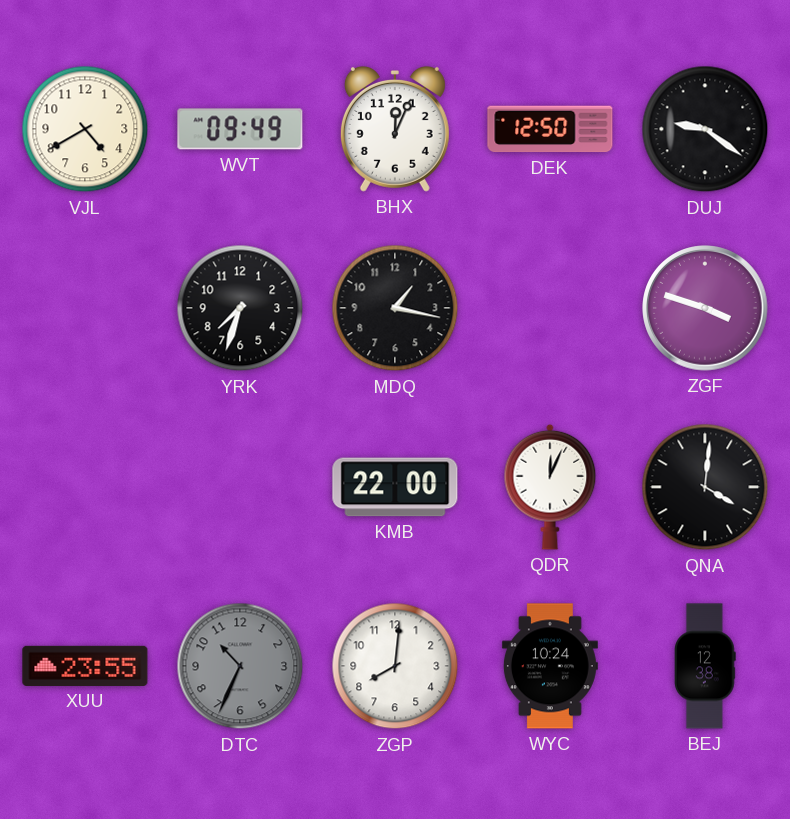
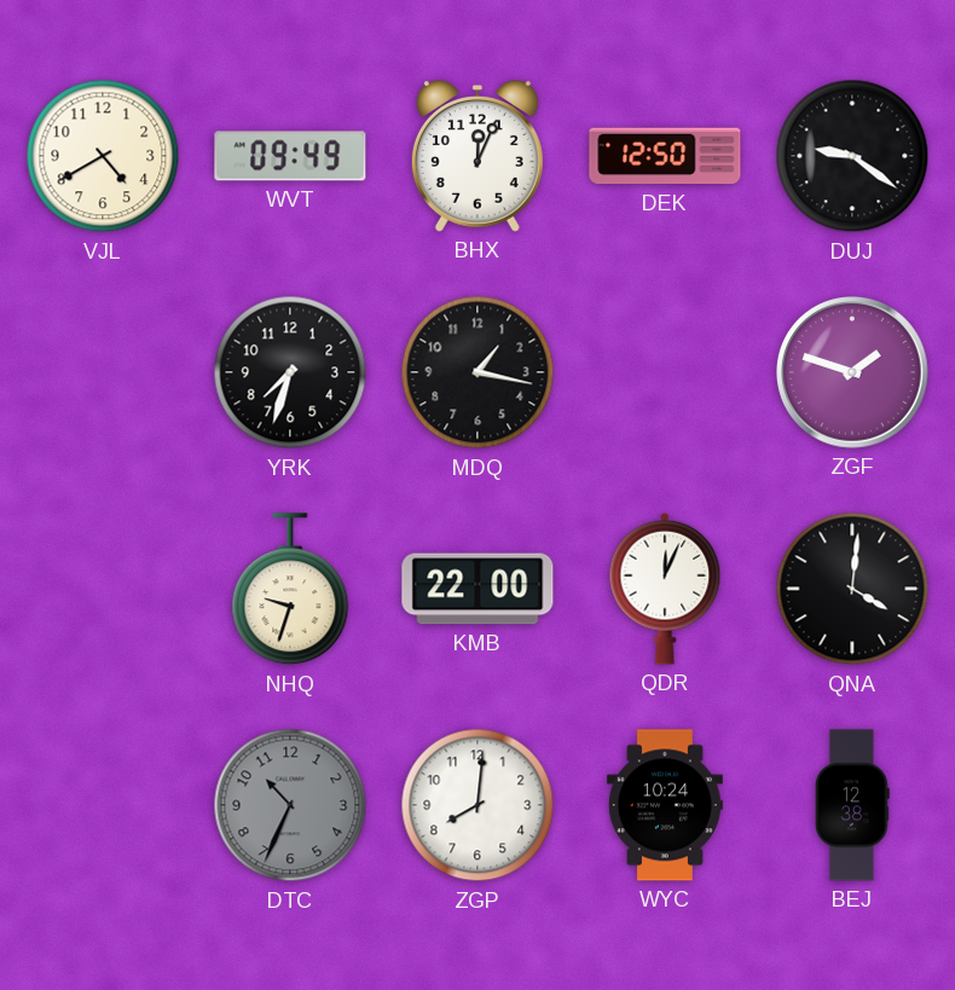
ZGF: 3:48 -> 1:48 (852, 372)
NHQ: none -> 9:33 (290, 590)
XUU: 23:55 -> none (85, 666)
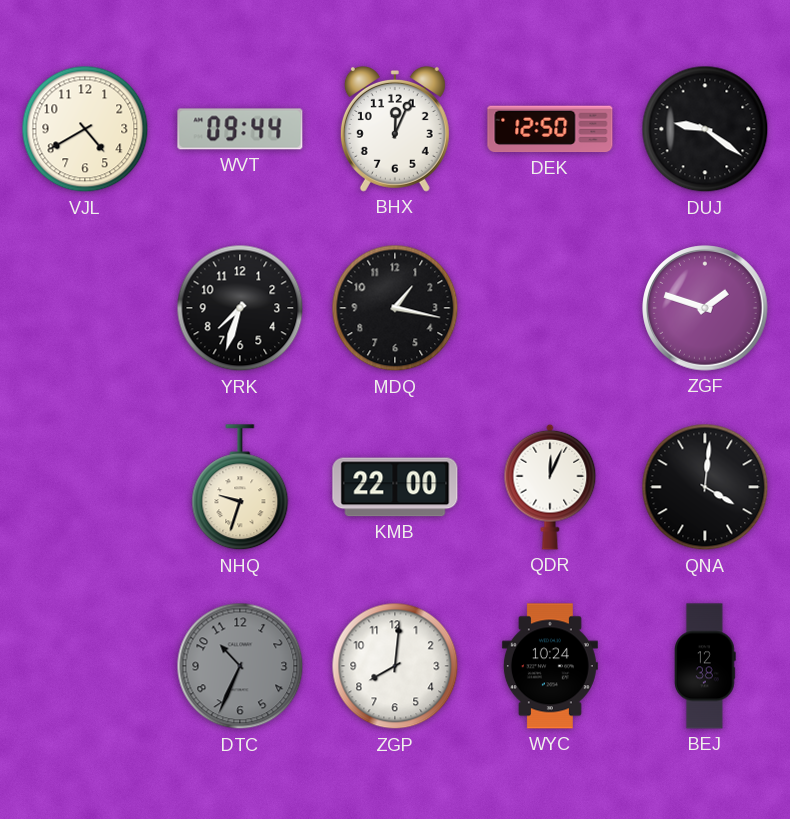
WVT: 09:49 -> 09:44 (240, 129)
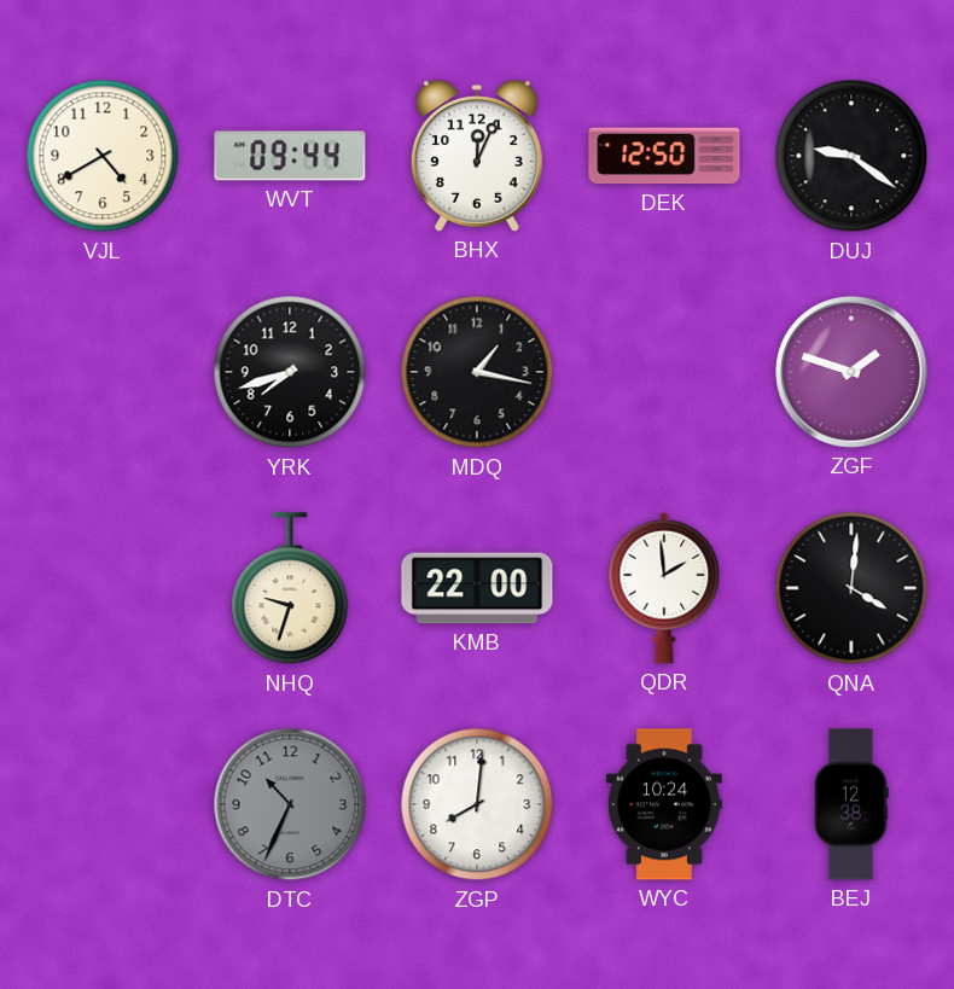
YRK: 7:33 -> 7:42 (290, 372)
QDR: 12:04 -> 1:59 (664, 588)
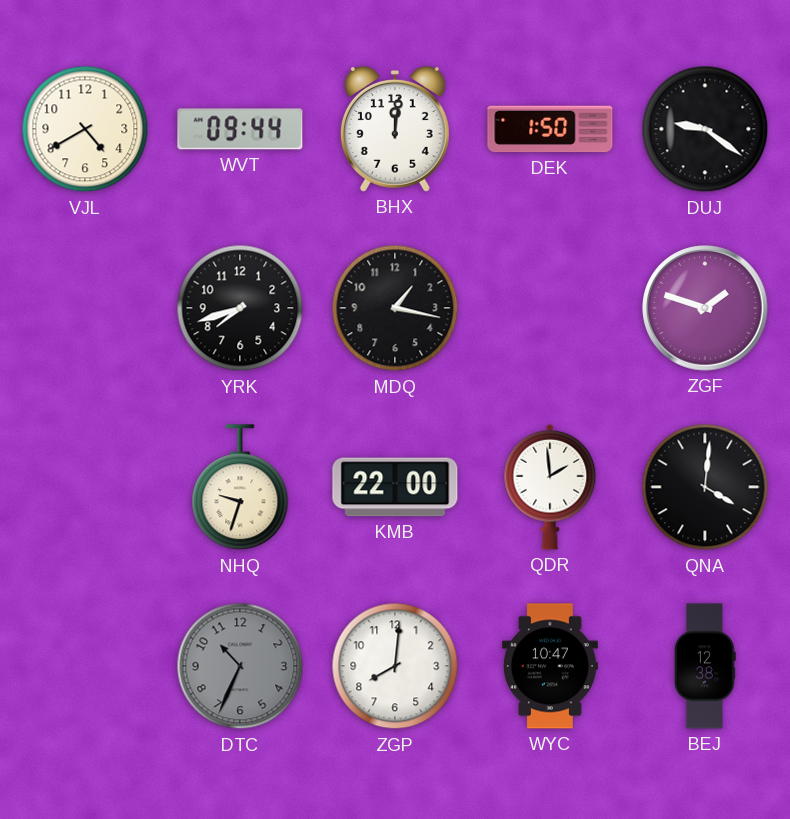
BHX: 12:04 -> 12:01 (395, 129)
DEK: 12:50 -> 1:50 (550, 129)
WYC: 10:24 -> 10:47 (550, 666)
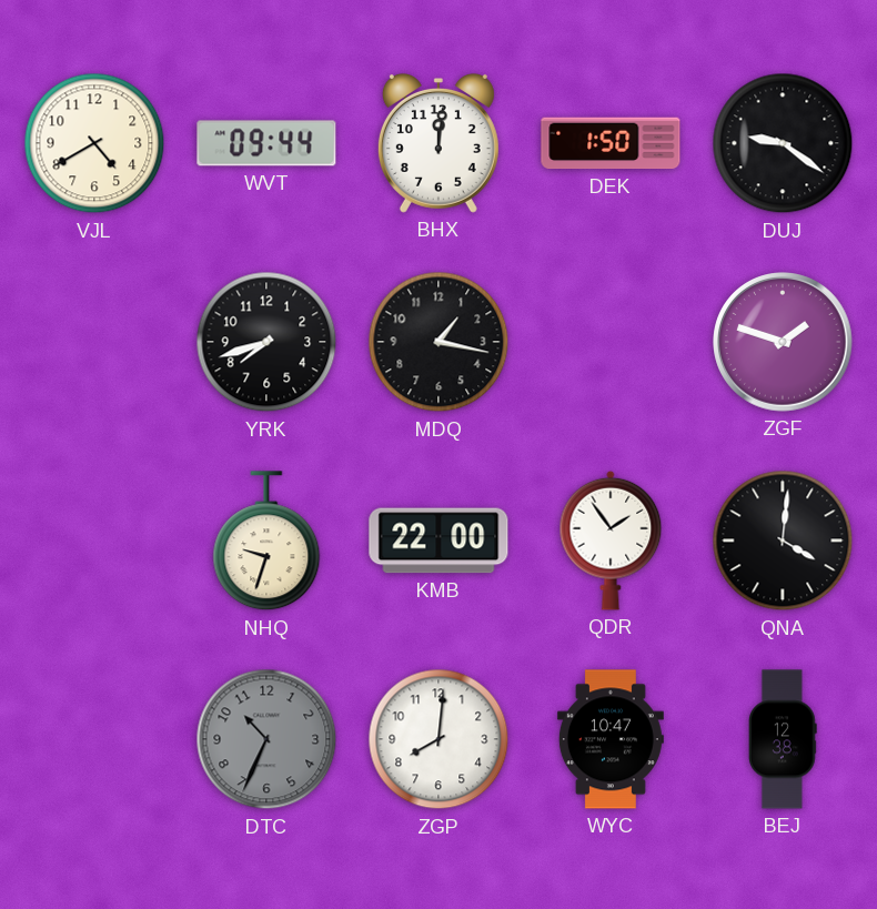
QDR: 1:59 -> 1:54 (611, 541)
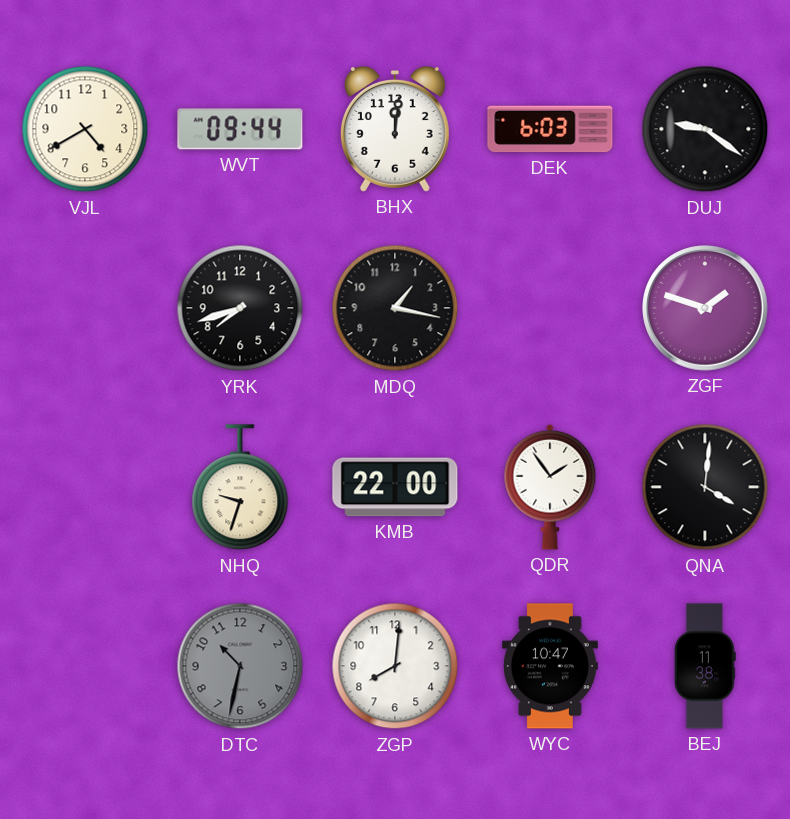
DEK: 1:50 -> 6:03 (550, 129)
DTC: 10:34 -> 10:32 (240, 666)
BEJ: 12:38 -> 11:38 (706, 666)
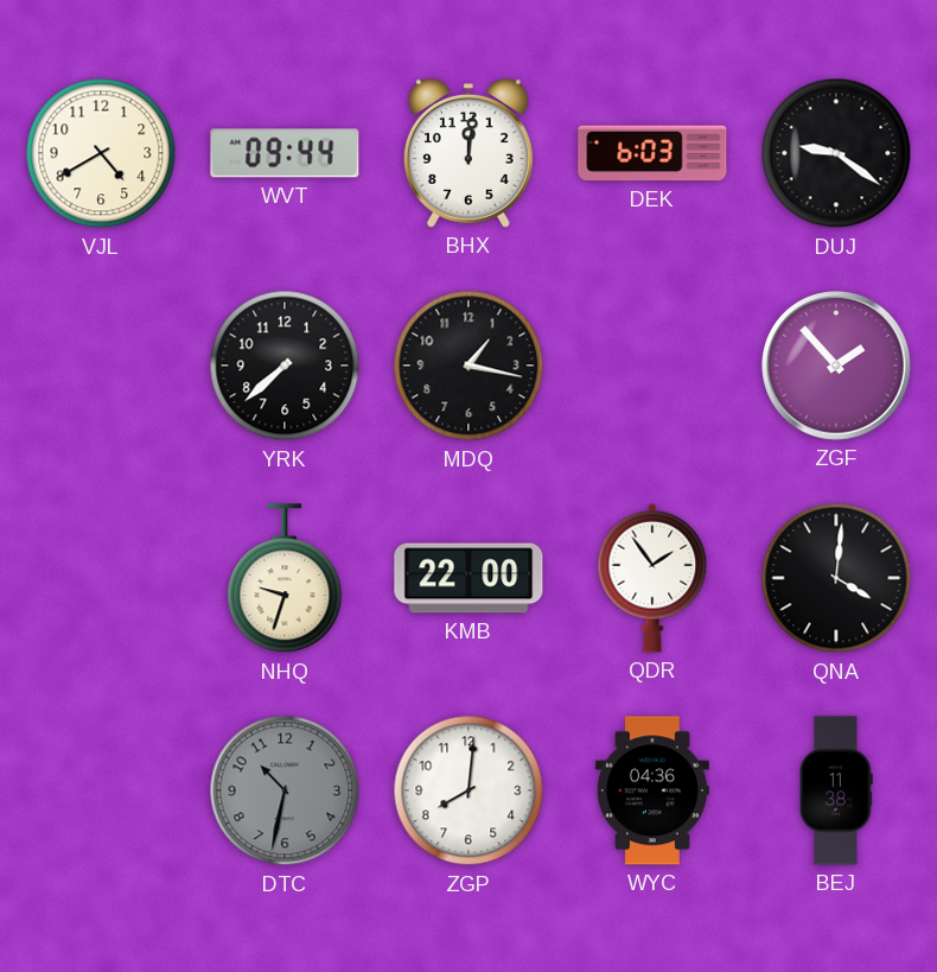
YRK: 7:42 -> 7:38 (285, 366)
ZGF: 1:48 -> 1:53 (836, 366)
WYC: 10:47 -> 04:36 (652, 790)
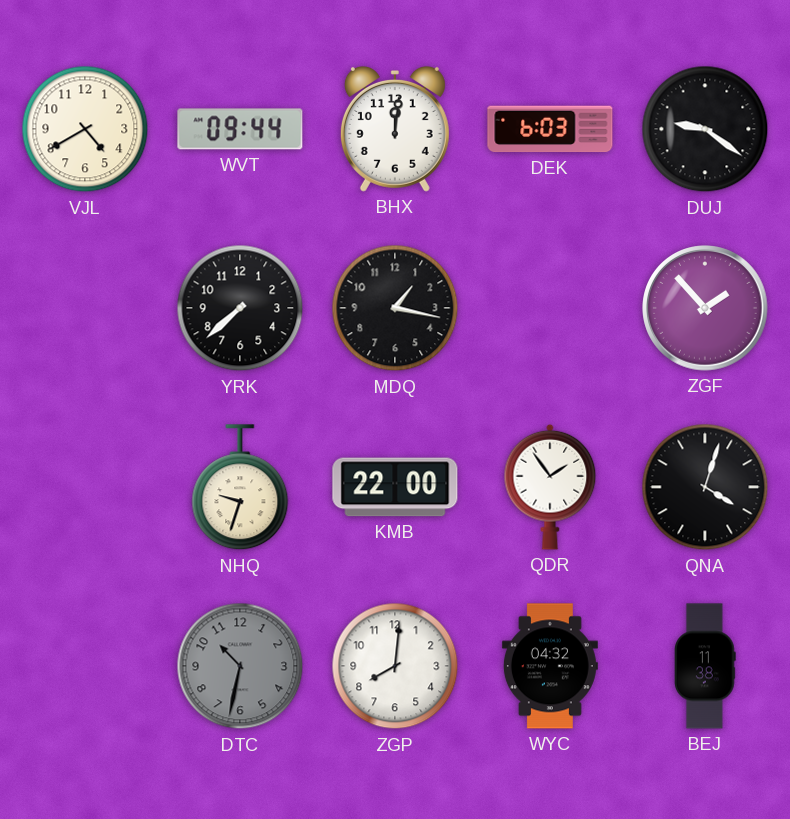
QNA: 4:01 -> 4:03 (705, 487)
WYC: 04:36 -> 04:32 (550, 666)
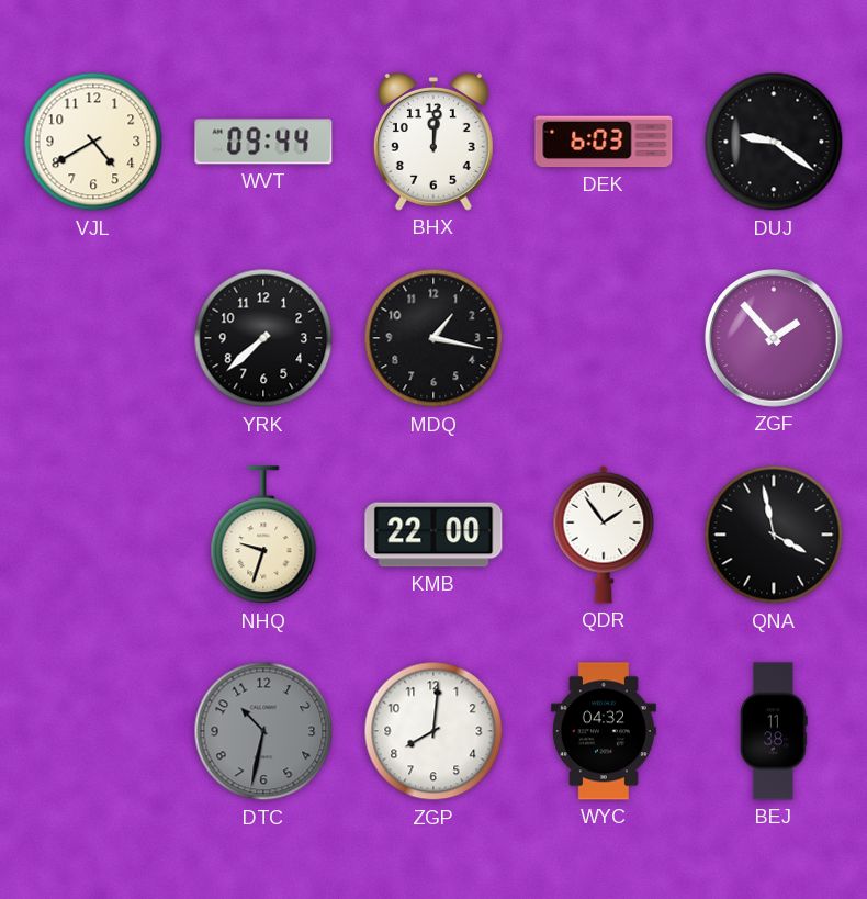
QNA: 4:03 -> 3:58 (774, 535)
